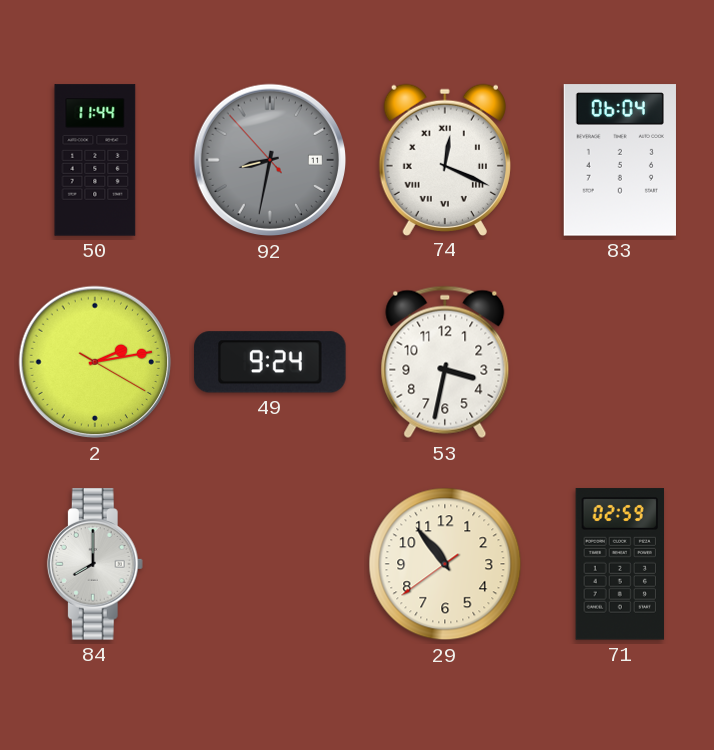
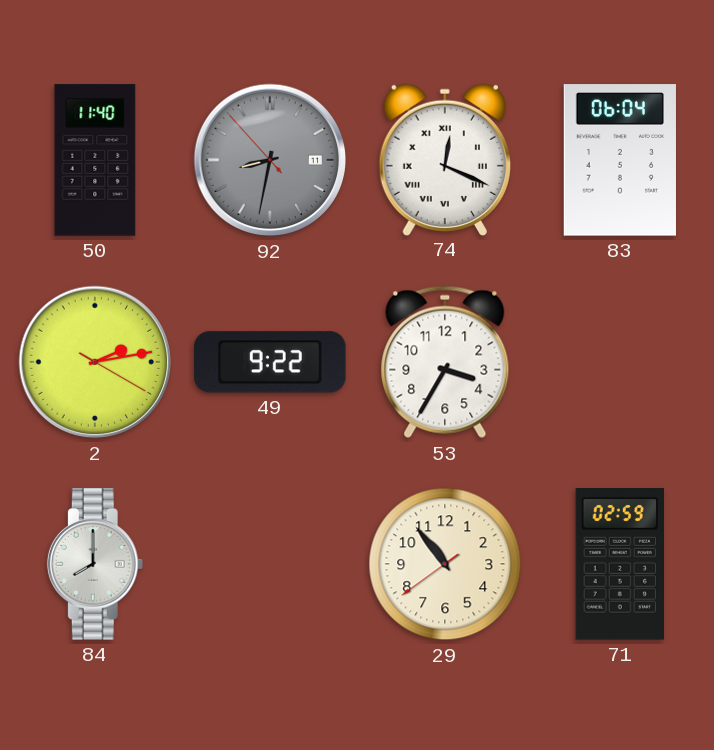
50: 11:44 -> 11:40 (95, 160)
49: 9:24 -> 9:22 (270, 362)
53: 3:32 -> 3:35 (445, 362)
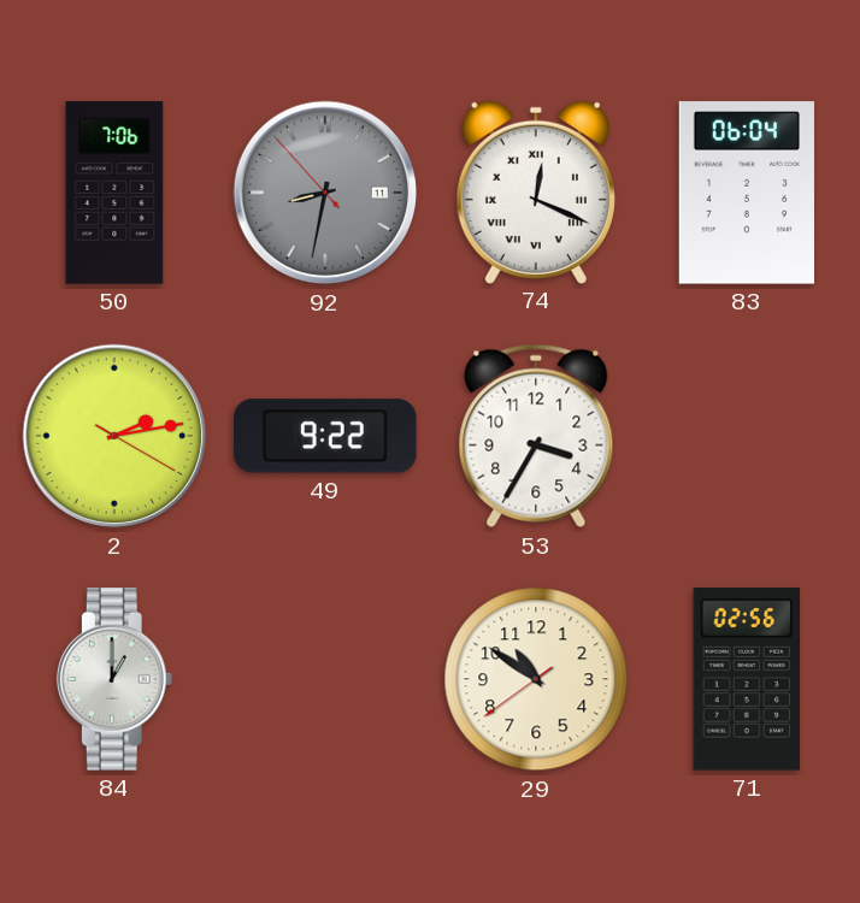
50: 11:40 -> 7:06 (114, 193)
84: 8:00 -> 1:00 (114, 679)
29: 10:53 -> 10:50 (536, 679)
71: 02:59 -> 02:56 (746, 679)
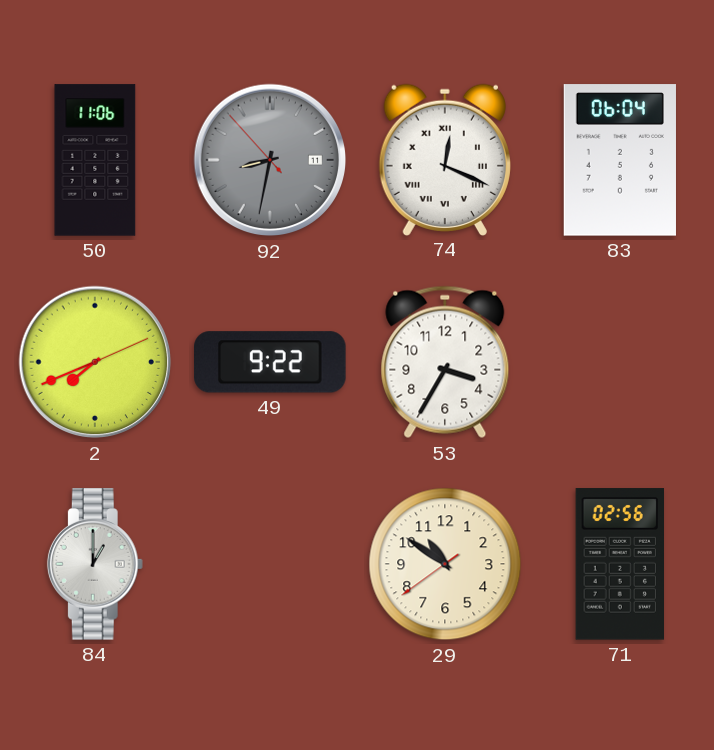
50: 7:06 -> 11:06 (95, 160)
2: 2:13 -> 7:41 (95, 362)
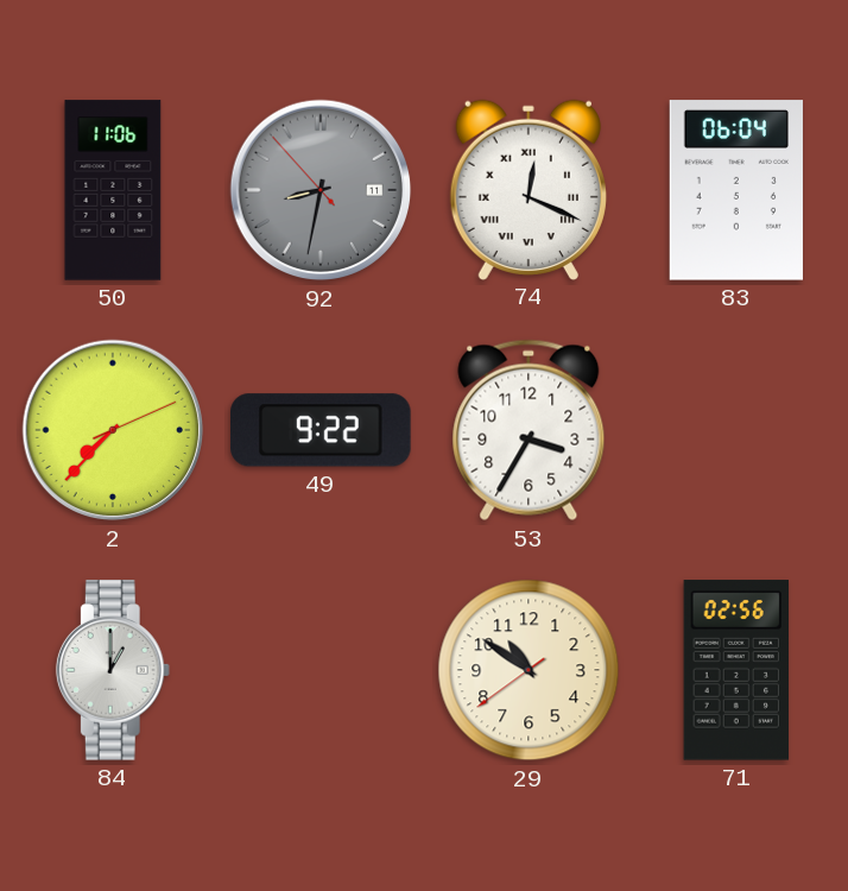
2: 7:41 -> 7:37 (113, 430)
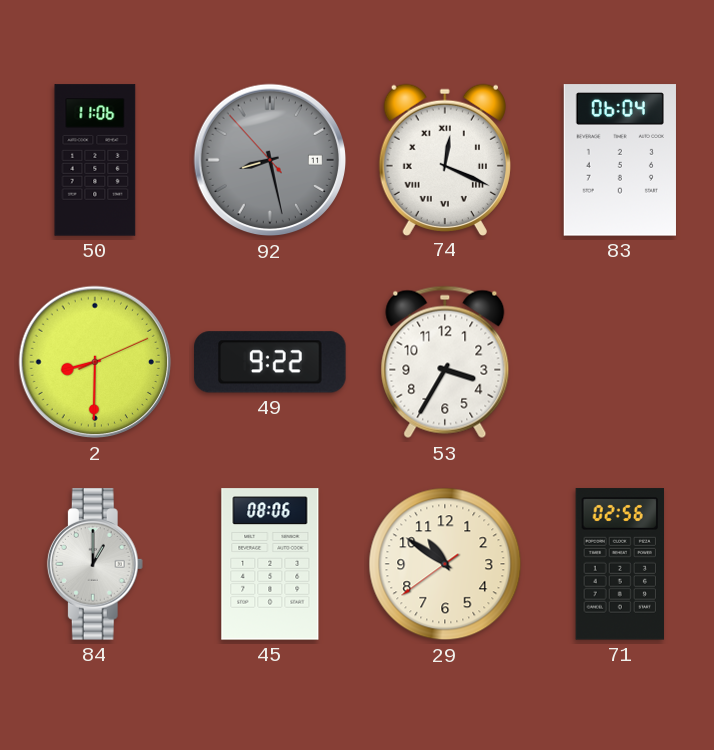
92: 8:31 -> 8:27 (270, 160)
2: 7:37 -> 8:30 (95, 362)
45: none -> 08:06 (270, 564)
